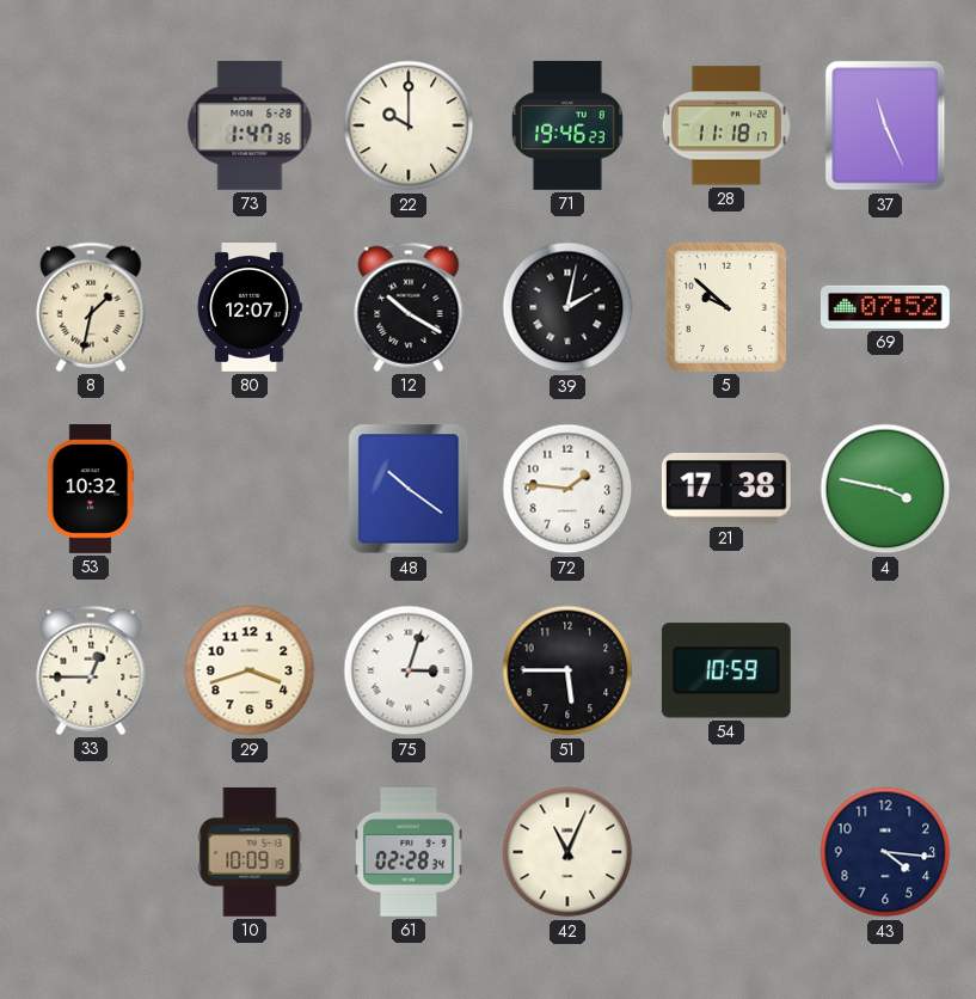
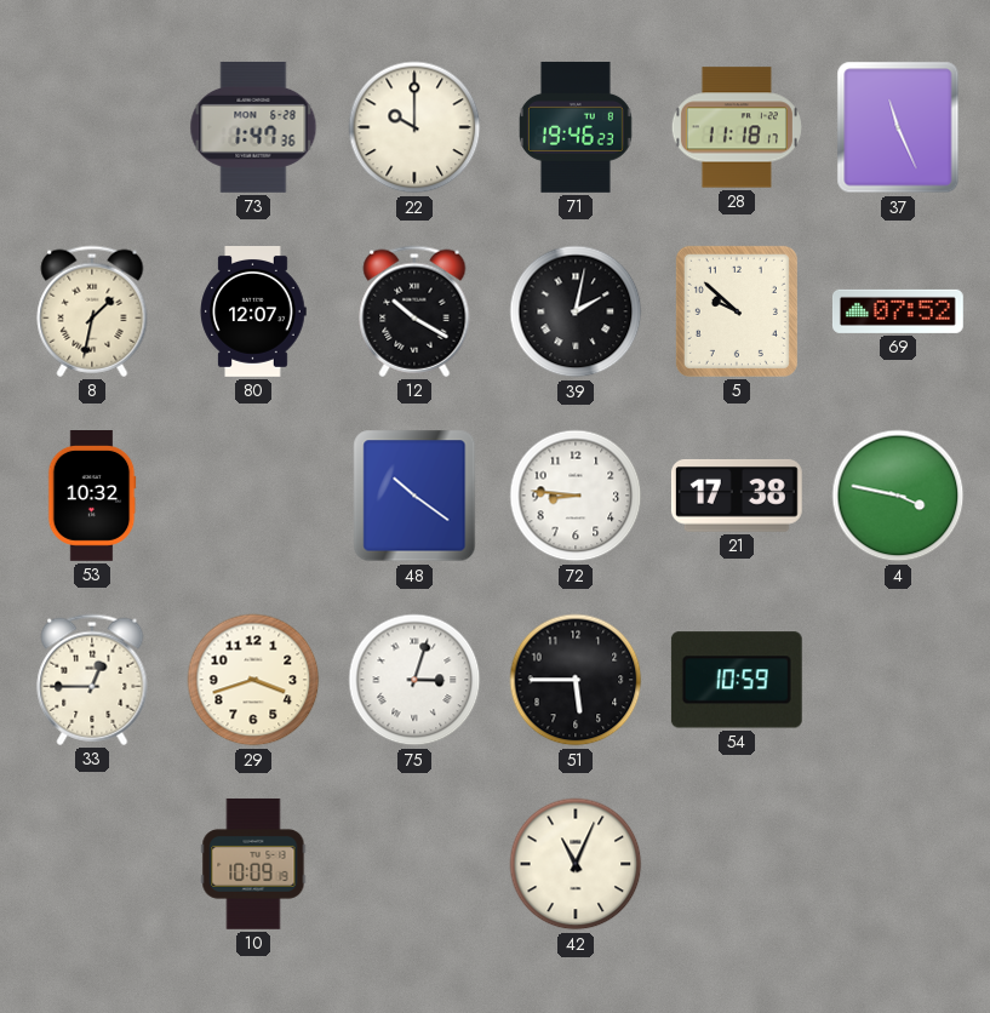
72: 1:46 -> 8:46 (576, 496)
61: 02:28 -> none (409, 852)
43: 4:16 -> none (885, 852)
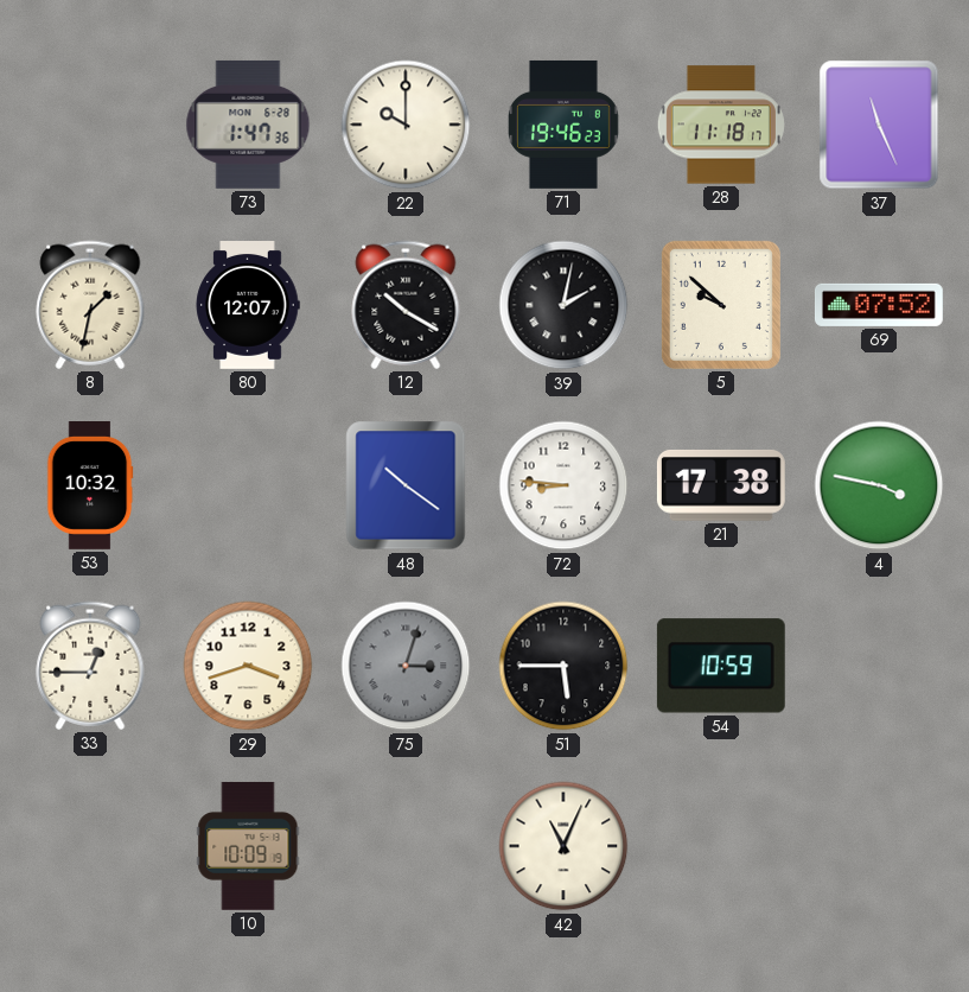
75 dial: white -> grey (406, 666)
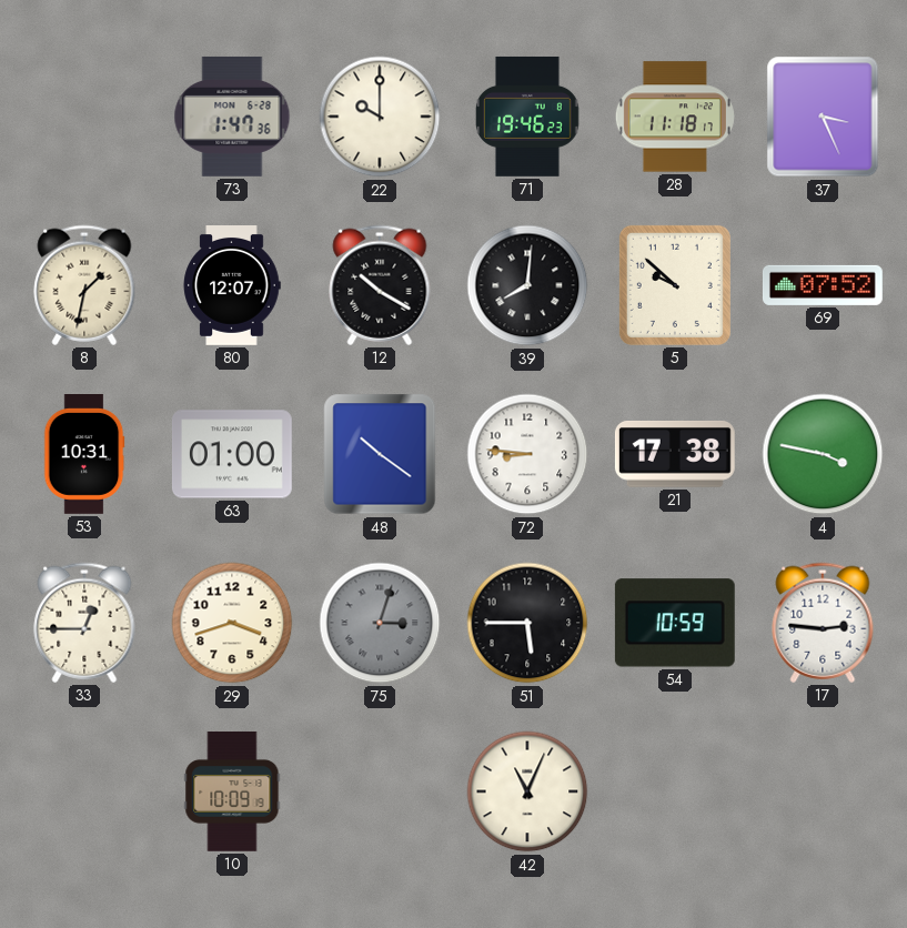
37: 11:26 -> 3:26 (823, 117)
39: 2:02 -> 8:01 (527, 285)
53: 10:32 -> 10:31 (84, 455)
63: none -> 01:00 (232, 454)
17: none -> 2:46 (823, 623)
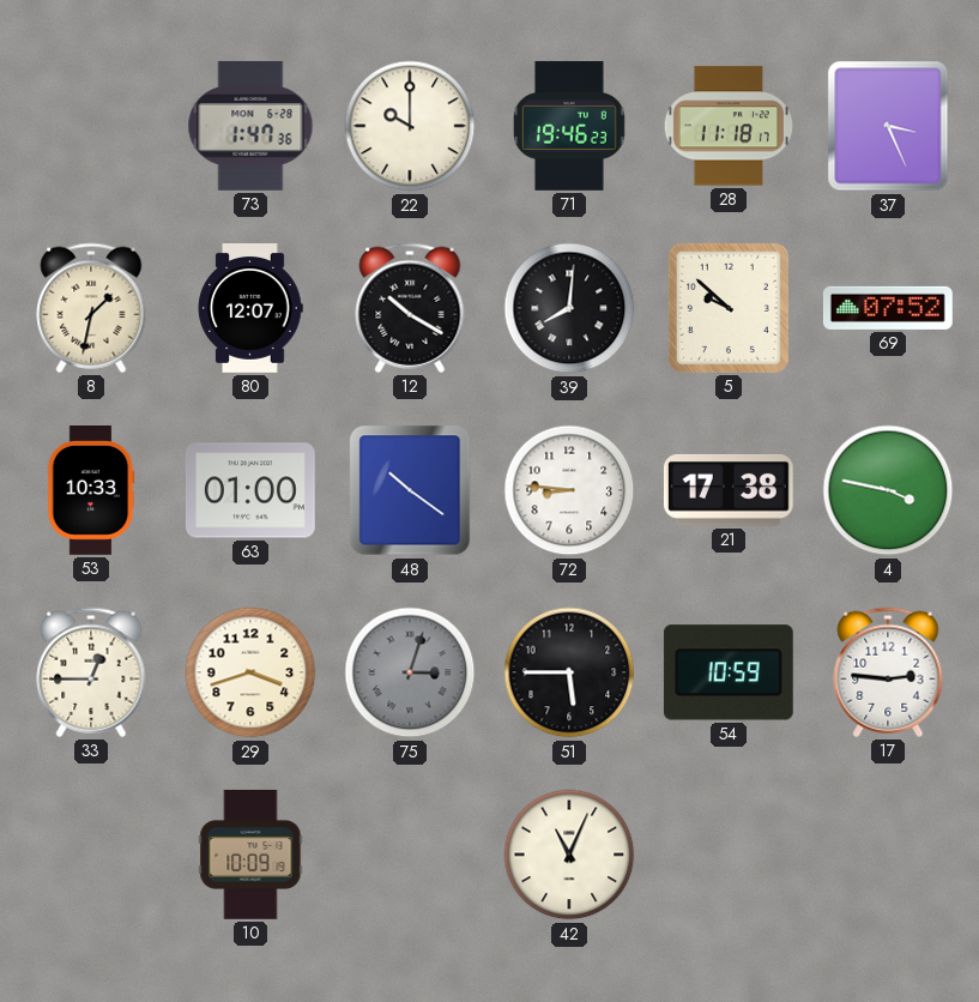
53: 10:31 -> 10:33 (91, 491)
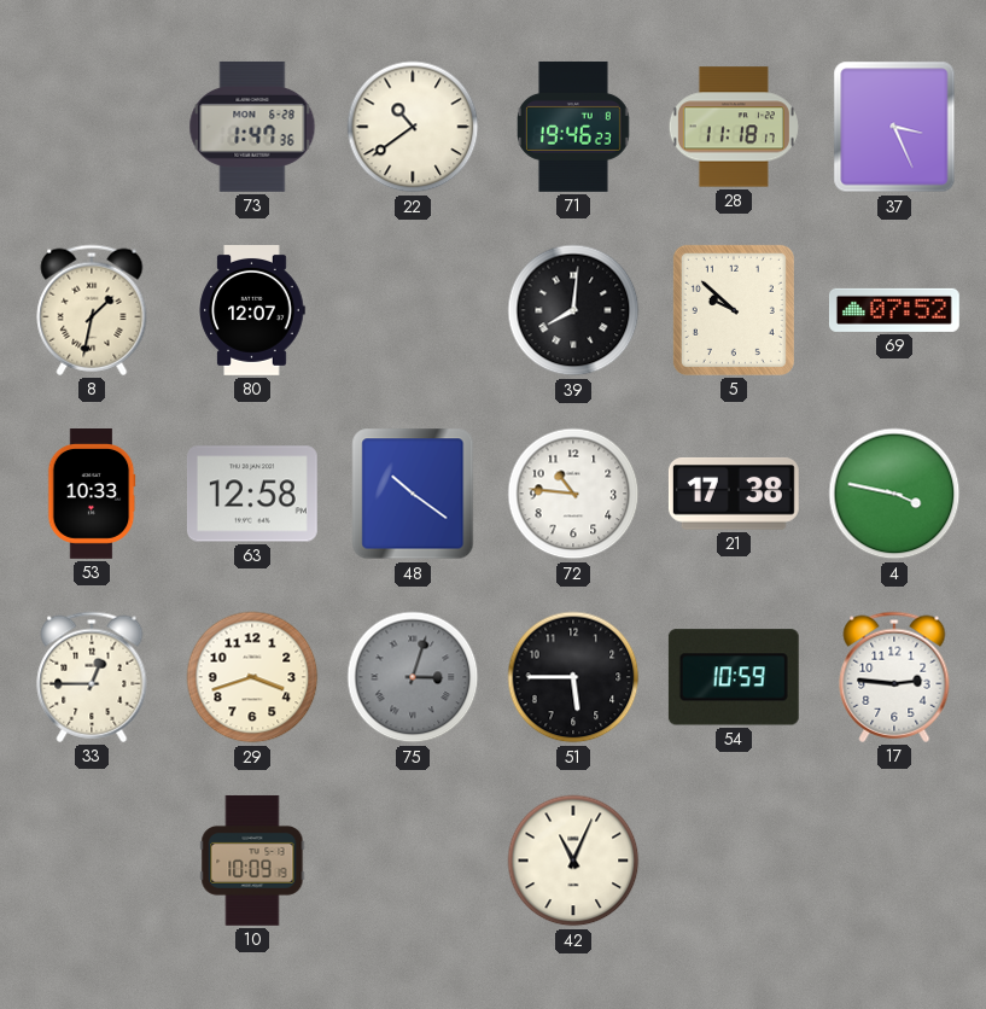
22: 10:00 -> 10:39 (413, 127)
12: 10:20 -> none (410, 308)
63: 01:00 -> 12:58 (252, 494)
72: 8:46 -> 10:46 (573, 494)
